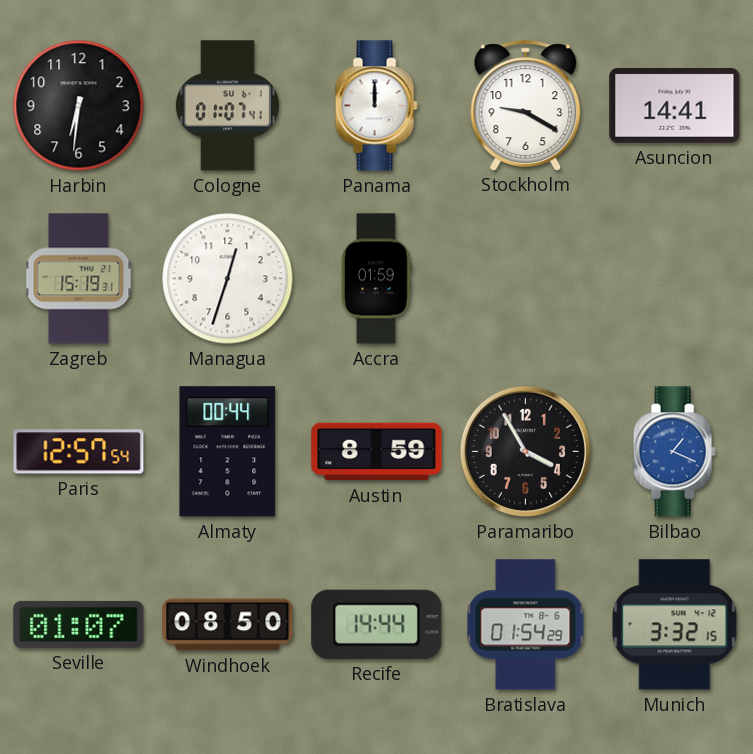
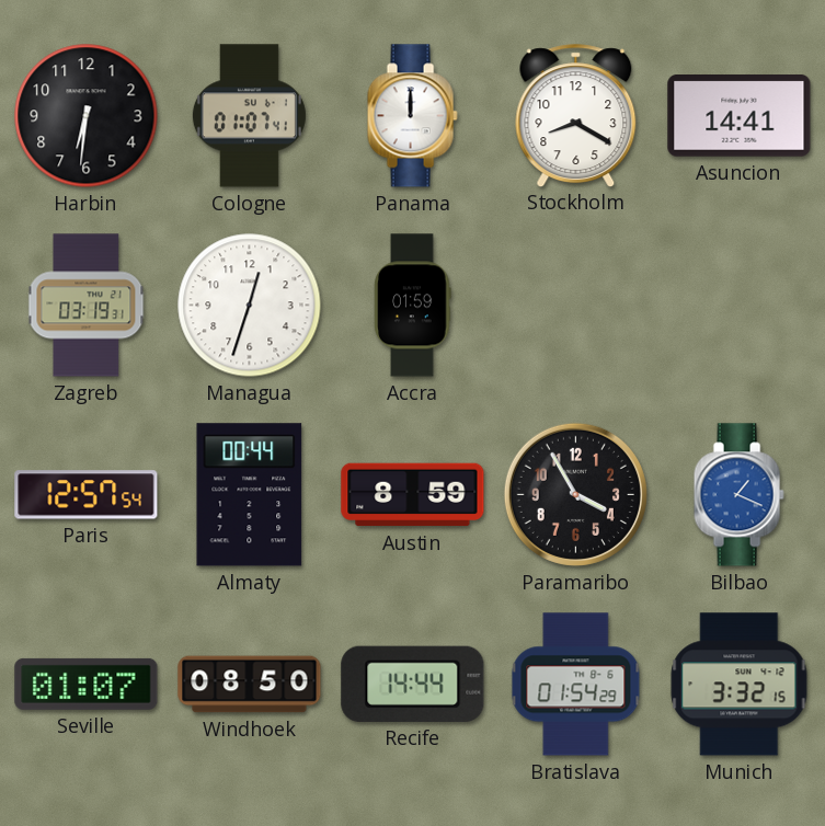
Stockholm: 9:20 -> 8:20 (576, 115)
Zagreb: 15:19 -> 03:19 (87, 306)
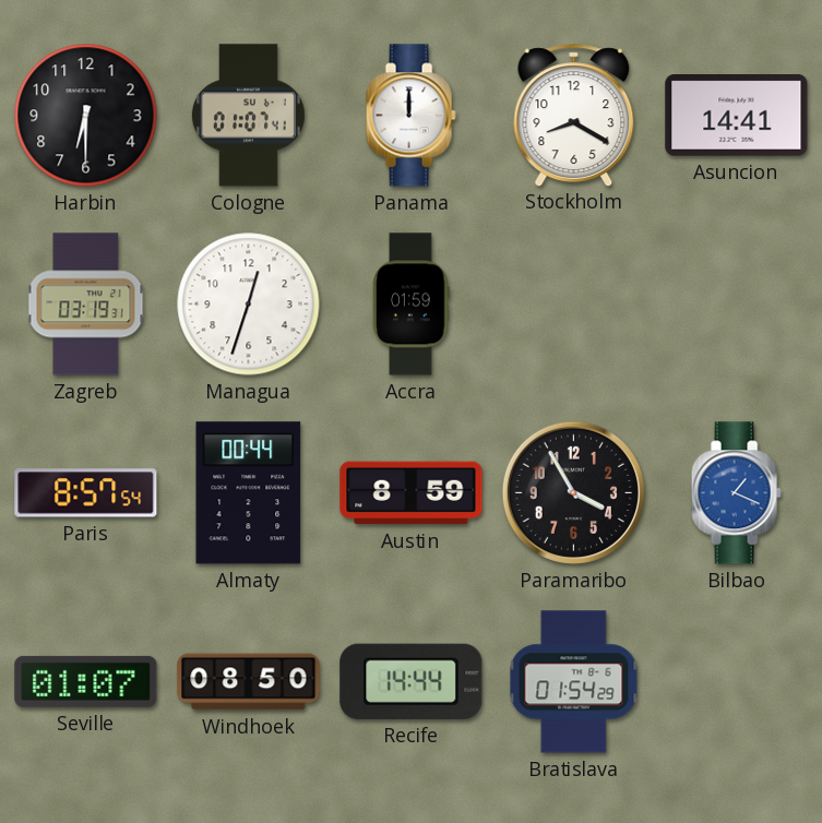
Harbin: 6:31 -> 6:30 (86, 116)
Paris: 12:57 -> 8:57 (86, 493)
Munich: 3:32 -> none (740, 685)
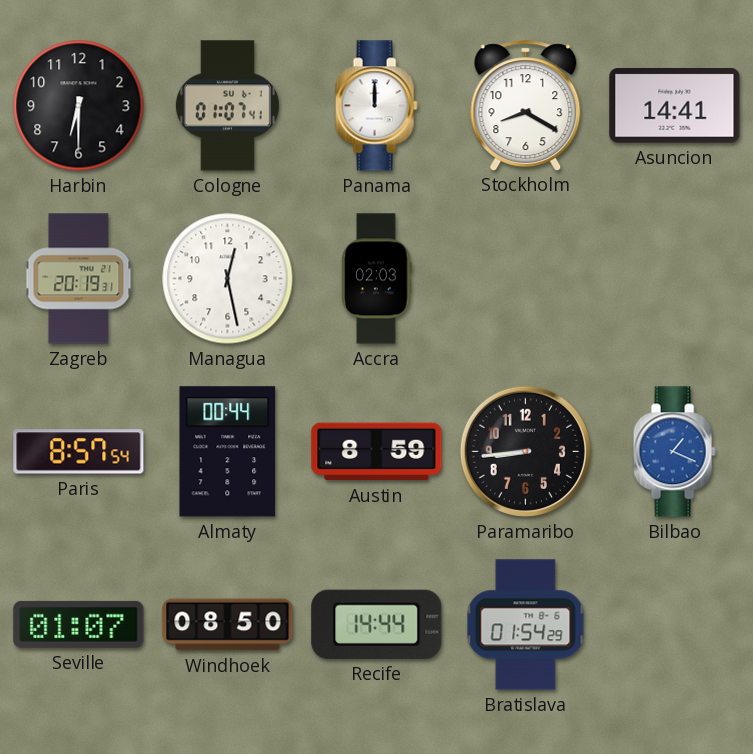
Zagreb: 03:19 -> 20:19 (79, 279)
Managua: 12:33 -> 12:28 (228, 279)
Accra: 01:59 -> 02:03 (377, 279)
Paramaribo: 3:55 -> 8:44 (525, 451)
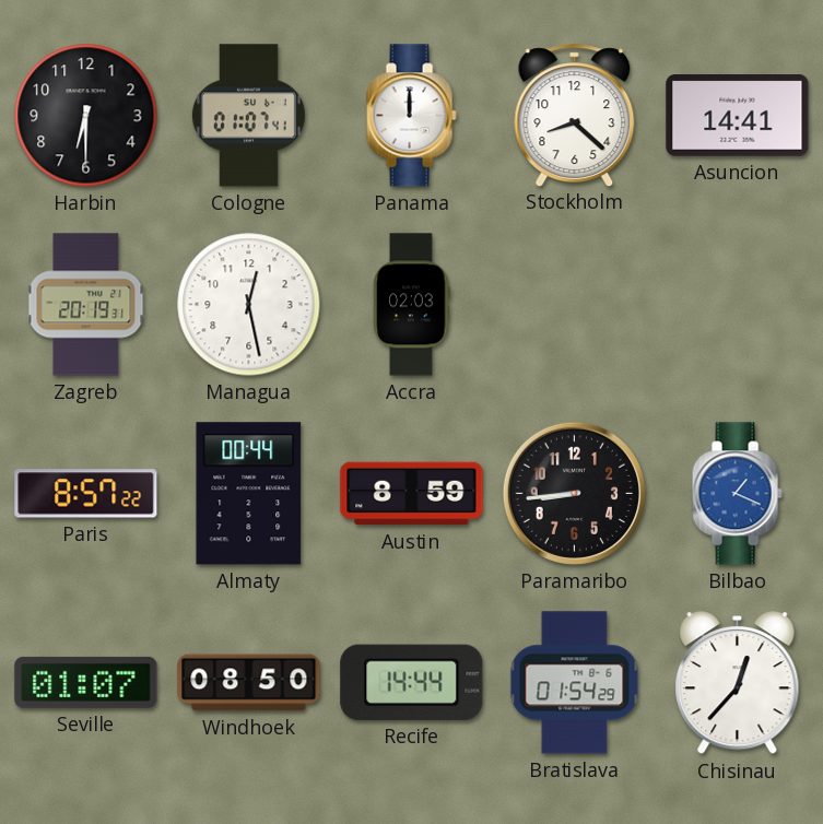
Stockholm: 8:20 -> 8:22 (575, 115)
Paris: 8:57:54 -> 8:57:22 (86, 494)
Chisinau: none -> 12:37 (738, 684)
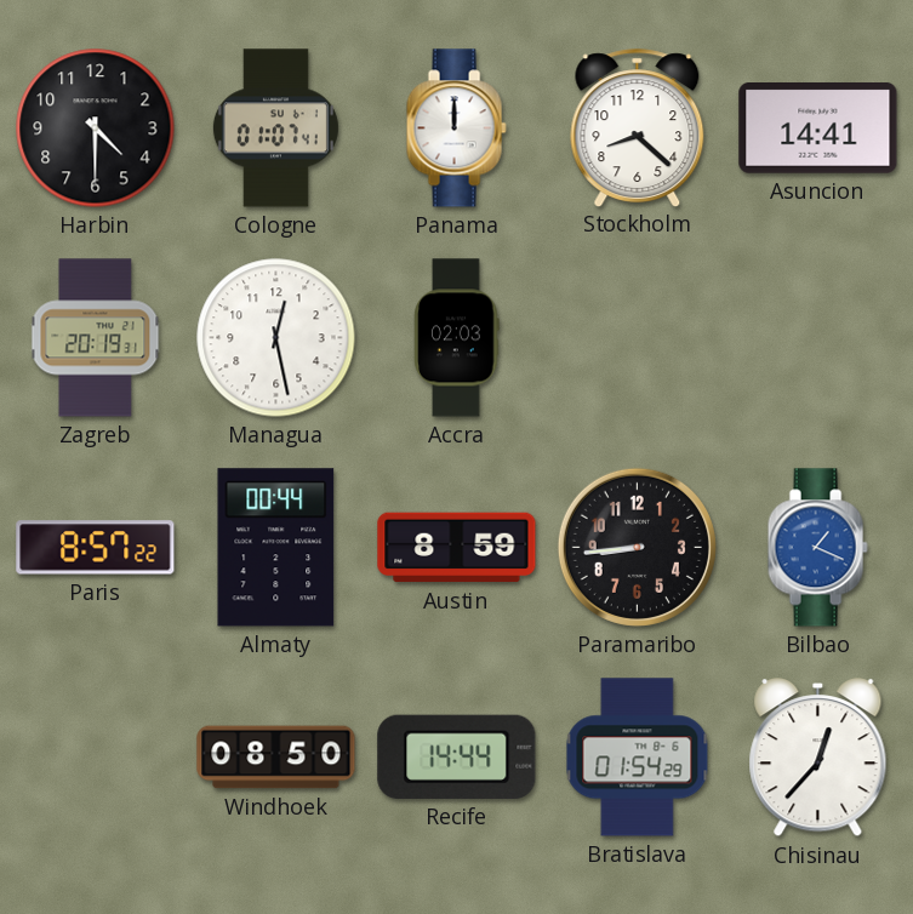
Harbin: 6:30 -> 4:30 (96, 128)
Seville: 01:07 -> none (86, 682)
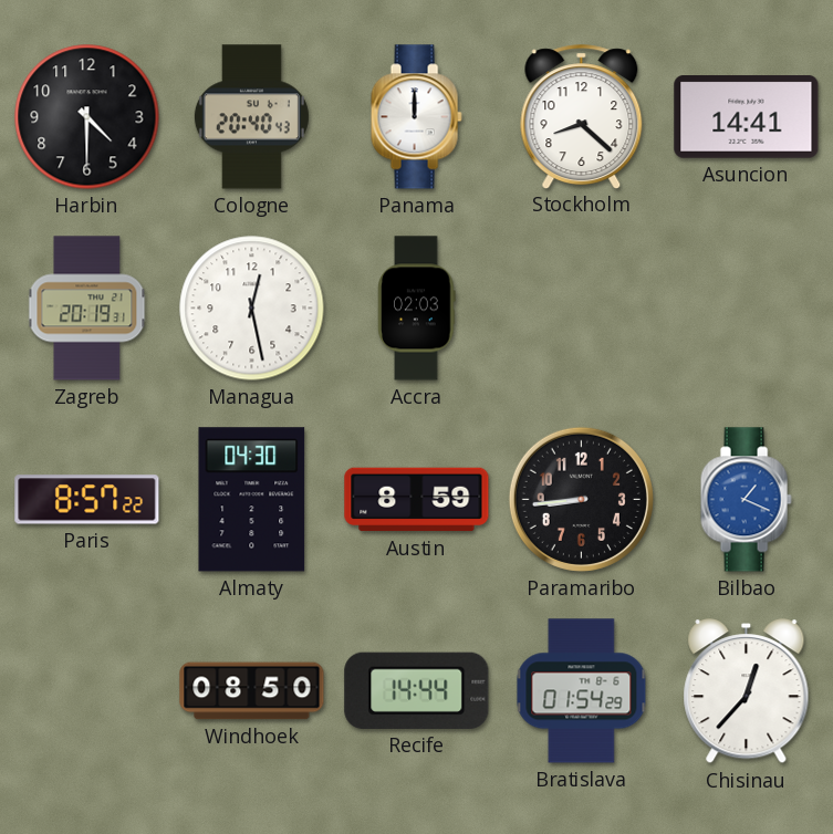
Cologne: 01:07 -> 20:40 (251, 117)
Almaty: 00:44 -> 04:30 (252, 500)
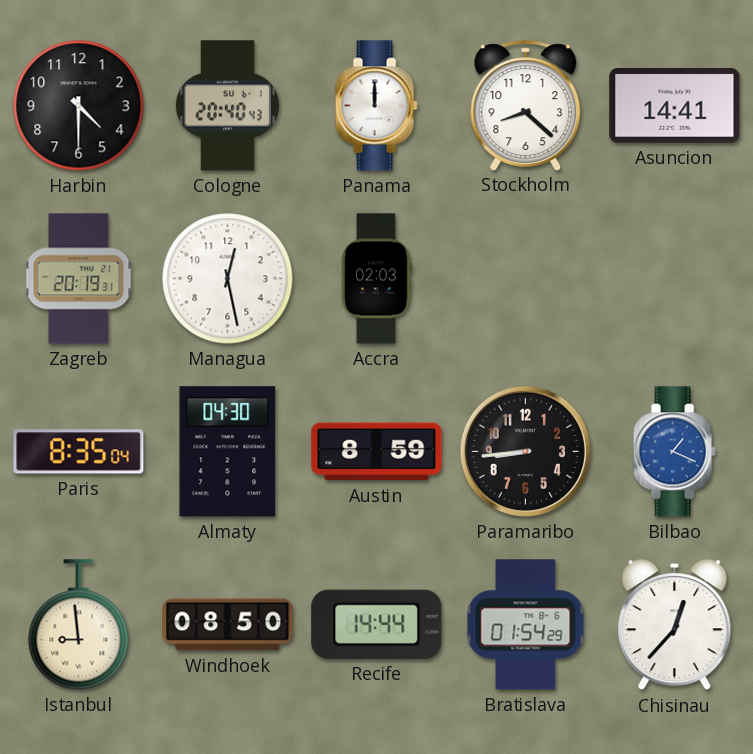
Paris: 8:57 -> 8:35 (79, 452)
Istanbul: none -> 8:59 (79, 625)
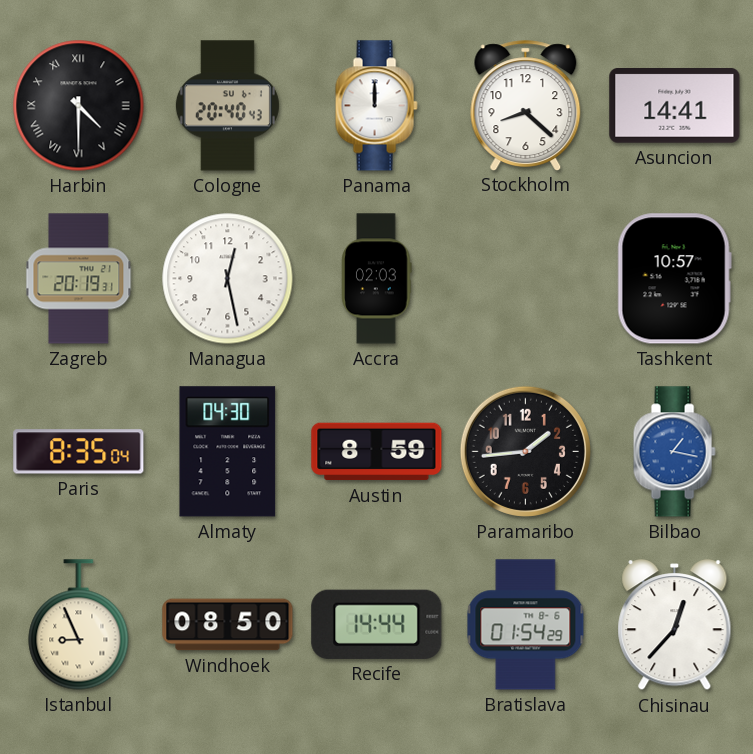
Harbin numerals: Arabic -> Roman (79, 106)
Tashkent: none -> 10:57 (674, 279)
Paramaribo: 8:44 -> 1:44 (525, 451)
Bilbao: 1:19 -> 1:17 (674, 452)
Istanbul: 8:59 -> 8:56 (79, 625)
